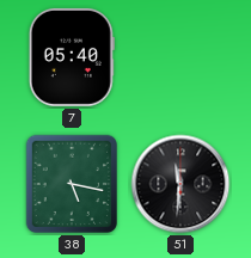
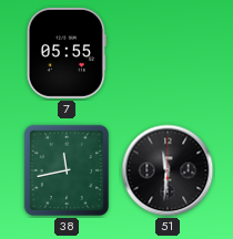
7: 05:40 -> 05:55 (67, 53)
38: 5:17 -> 11:43 (65, 170)
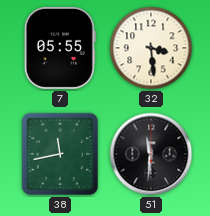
32: none -> 3:29 (151, 48)
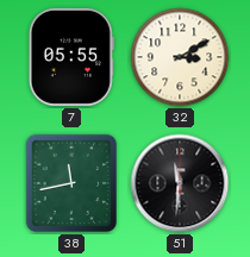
32: 3:29 -> 3:10 (180, 57)
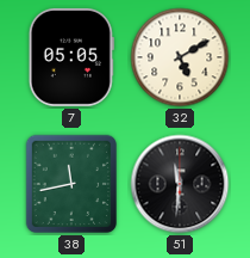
7: 05:55 -> 05:05 (71, 57)
32: 3:10 -> 5:10 (180, 57)
